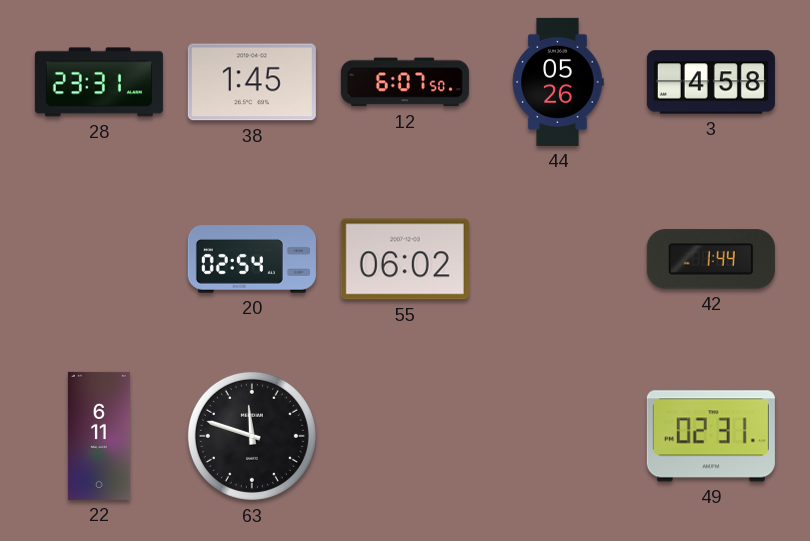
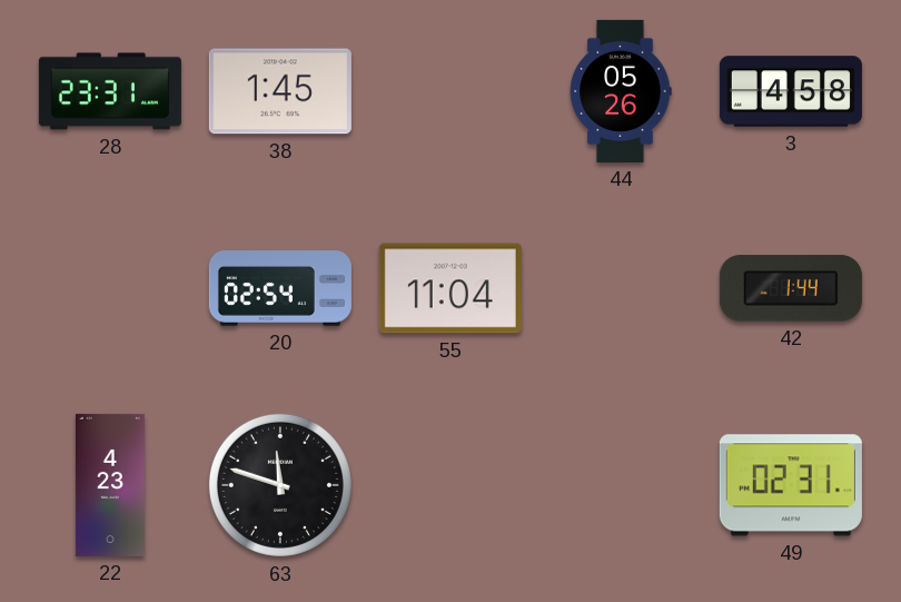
12: 6:07 -> none (405, 82)
55: 06:02 -> 11:04 (450, 288)
22: 6:11 -> 4:23 (110, 485)
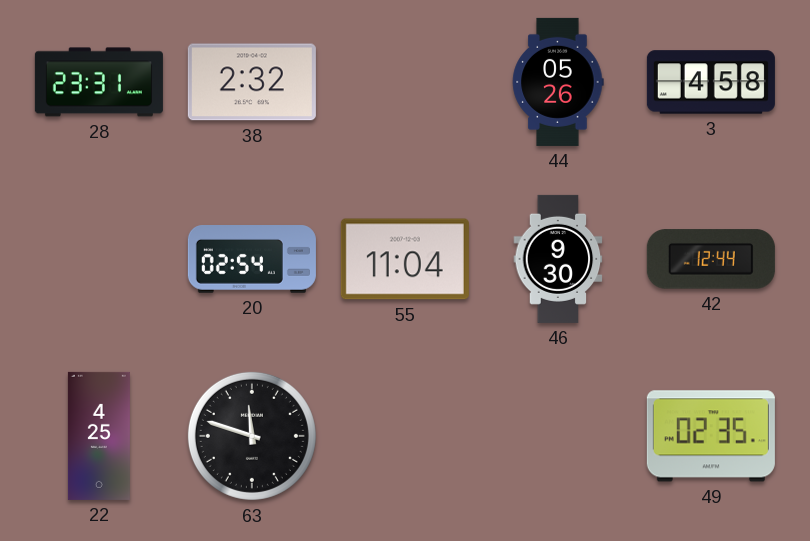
38: 1:45 -> 2:32 (252, 82)
46: none -> 9:30 (558, 259)
42: 1:44 -> 12:44 (711, 259)
22: 4:23 -> 4:25 (99, 436)
49: 02:31 -> 02:35 (711, 436)
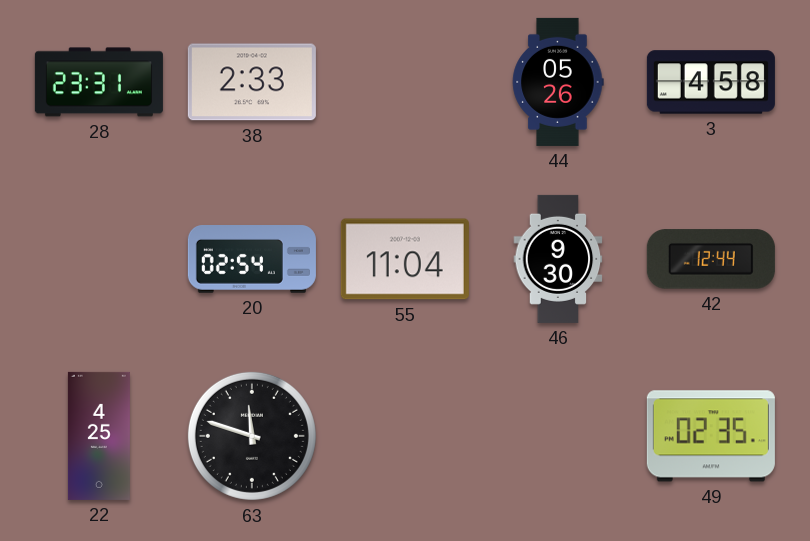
38: 2:32 -> 2:33 (252, 82)
